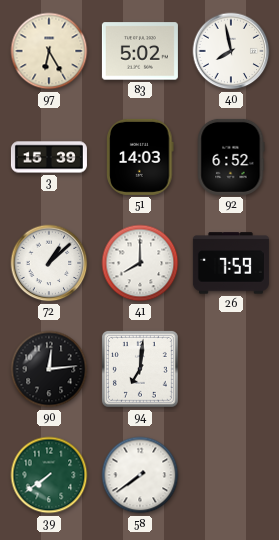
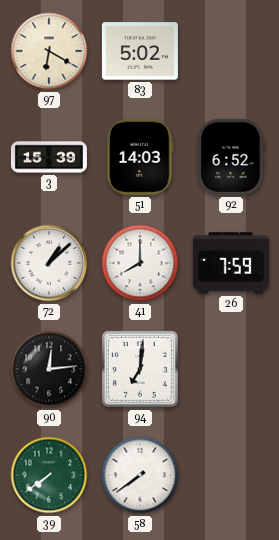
97: 6:25 -> 6:20 (49, 51)
40: 7:58 -> none (231, 51)
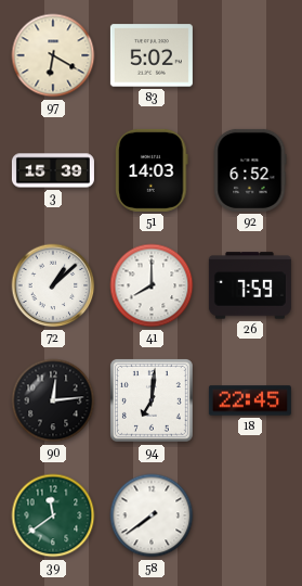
18: none -> 22:45 (250, 400)
39: 7:39 -> 11:39 (53, 515)
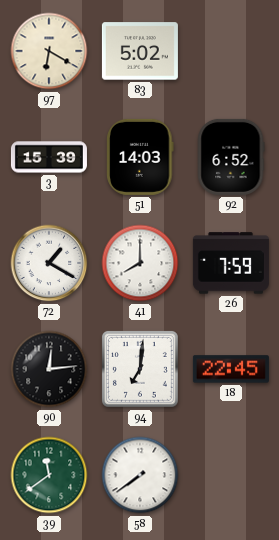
72: 1:08 -> 1:20 (49, 263)
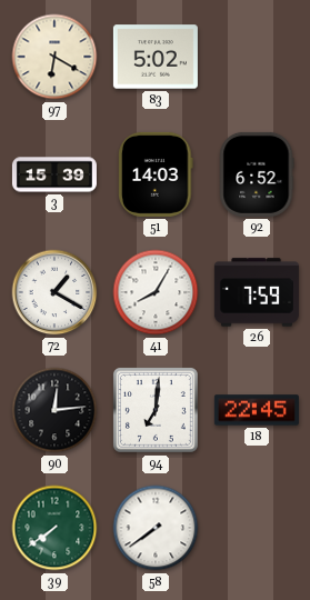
41: 8:00 -> 8:05 (156, 292)
39: 11:39 -> 7:39 (54, 528)
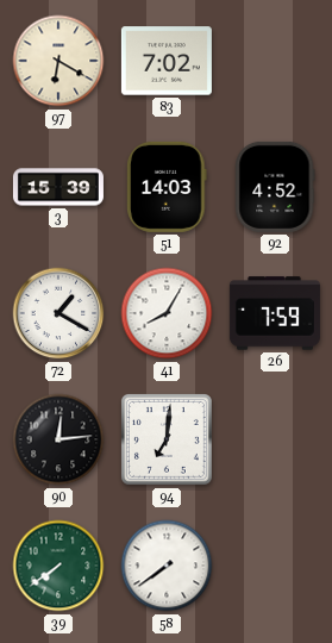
83: 5:02 -> 7:02 (167, 61)
92: 6:52 -> 4:52 (275, 187)
18: 22:45 -> none (257, 410)
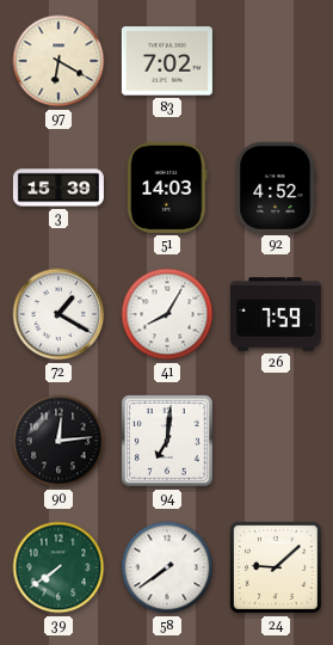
24: none -> 9:08 (276, 567)
